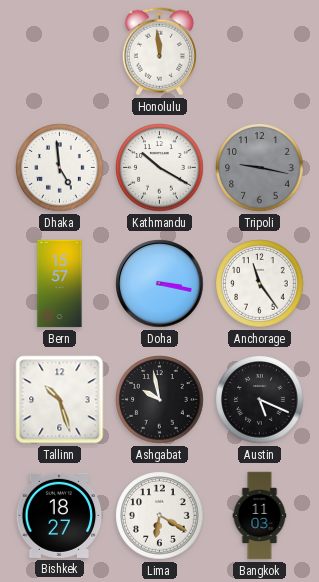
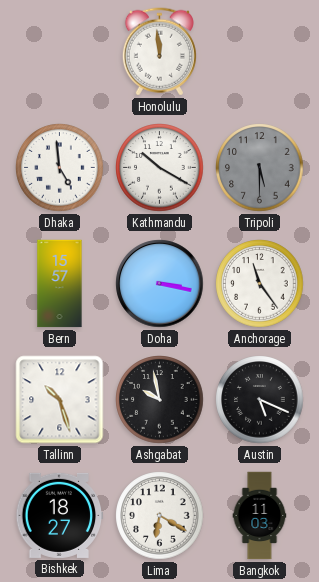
Tripoli: 9:17 -> 5:30 (260, 168)
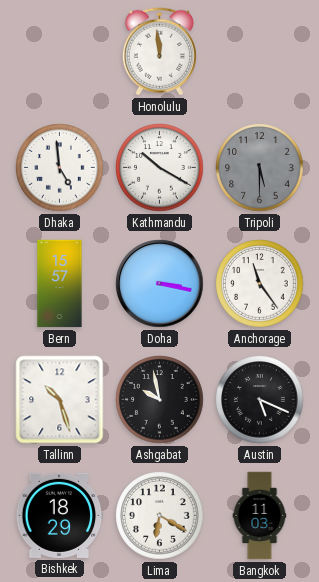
Bishkek: 18:27 -> 18:29 (60, 515)
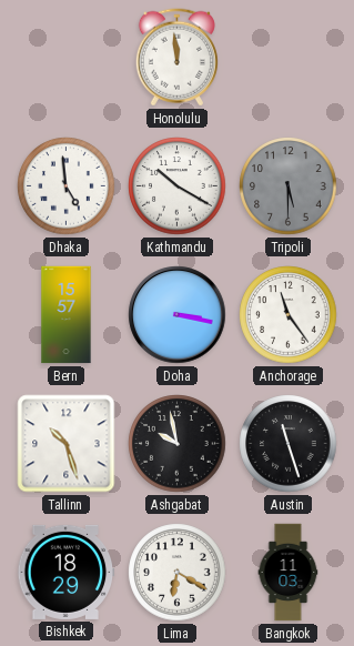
Austin: 5:19 -> 11:27 (289, 444)
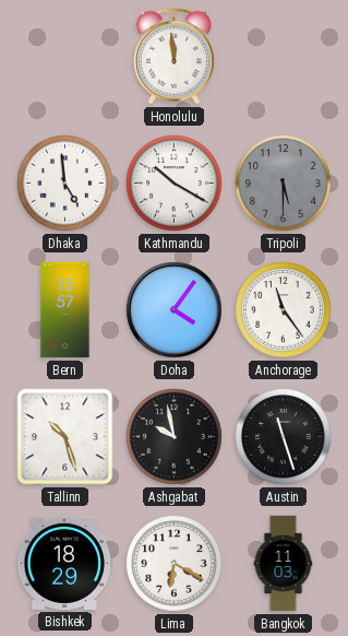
Doha: 3:17 -> 4:06 (175, 310)
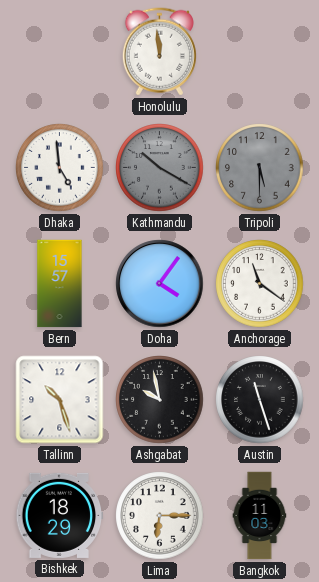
Kathmandu dial: white -> grey (160, 168)
Anchorage: 11:24 -> 11:21 (260, 284)
Lima: 6:20 -> 6:15 (160, 516)
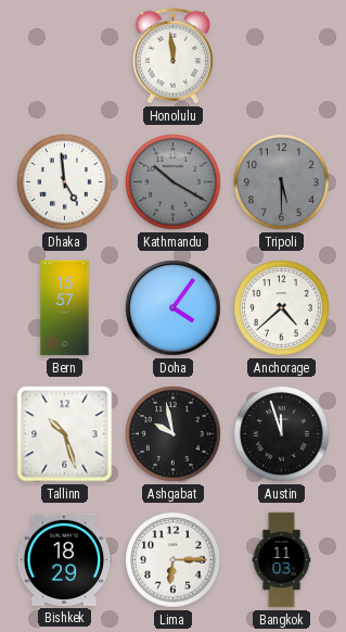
Anchorage: 11:21 -> 4:38 (282, 308)
Austin: 11:27 -> 11:57 (282, 434)
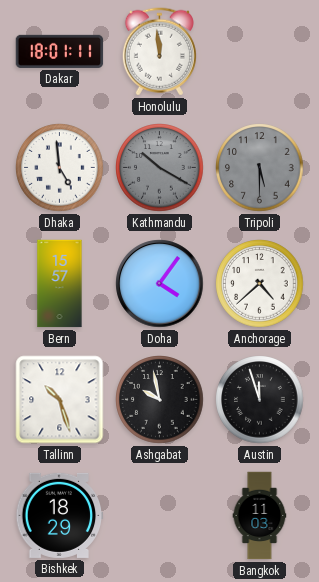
Dakar: none -> 18:01 (60, 51)
Lima: 6:15 -> none (174, 560)
